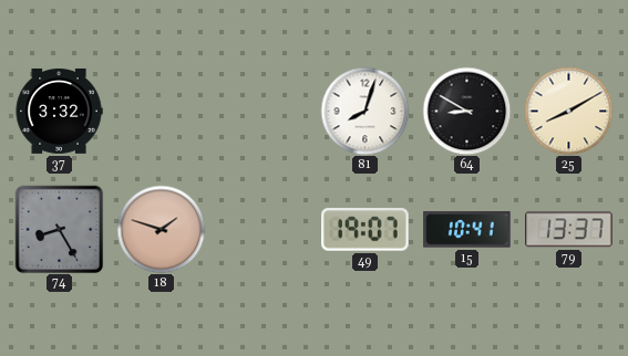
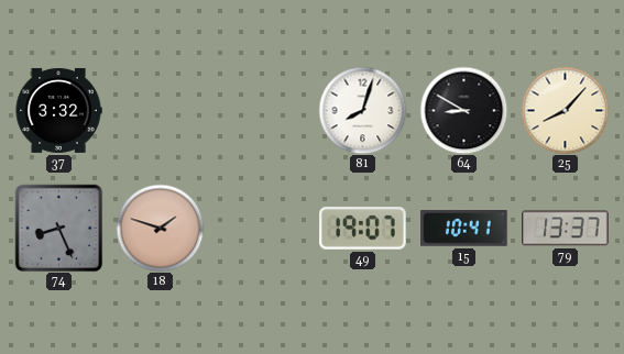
25: 8:10 -> 8:07 (565, 110)
74: 8:25 -> 8:26 (58, 228)
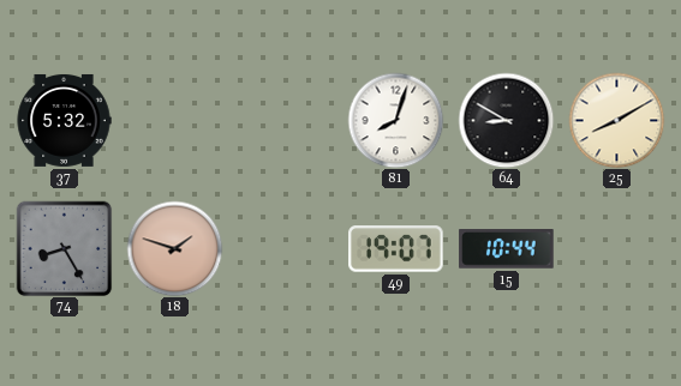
37: 3:32 -> 5:32 (64, 120)
25: 8:07 -> 8:10 (616, 120)
74: 8:26 -> 8:25 (64, 248)
15: 10:41 -> 10:44 (507, 249)
79: 13:37 -> none (566, 229)
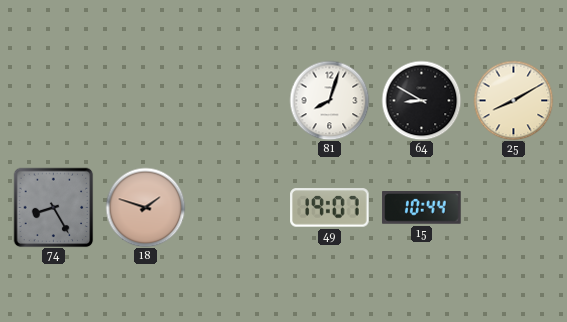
37: 5:32 -> none (64, 120)
